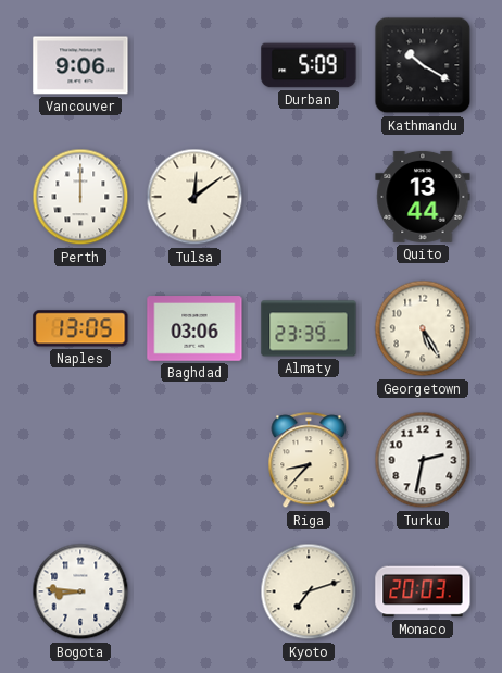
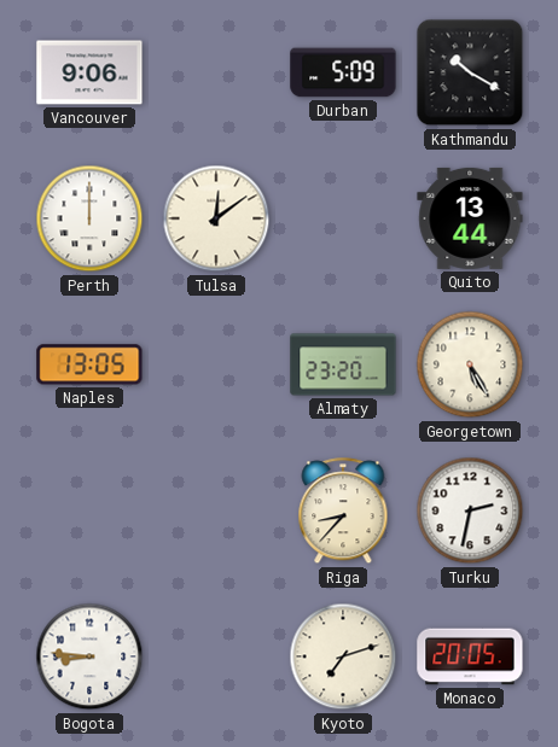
Baghdad: 03:06 -> none (194, 328)
Almaty: 23:39 -> 23:20 (343, 364)
Monaco: 20:03 -> 20:05 (470, 656)
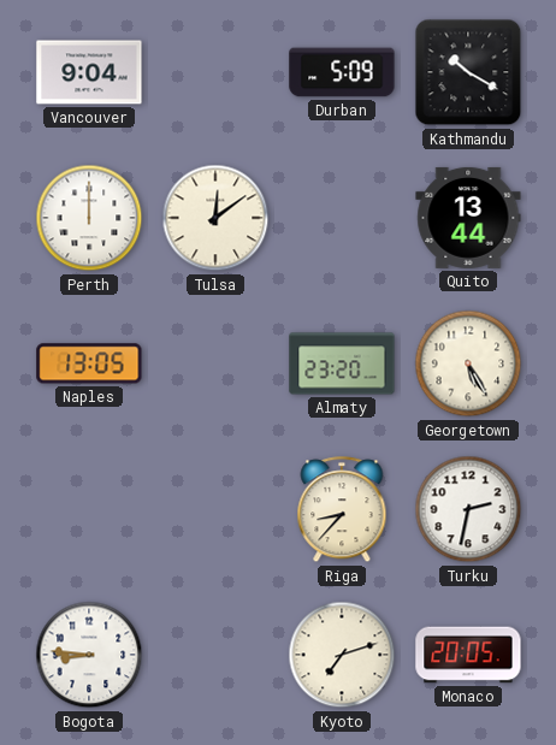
Vancouver: 9:06 -> 9:04 (89, 72)
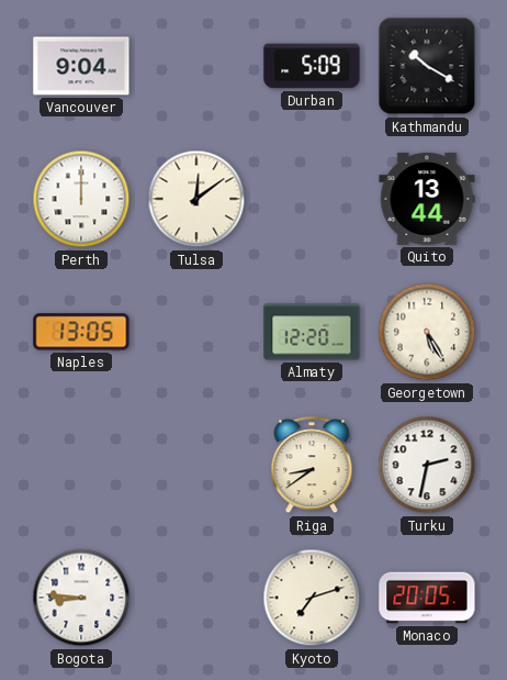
Almaty: 23:20 -> 12:20 (312, 332)
Riga: 8:37 -> 8:39 (312, 466)
